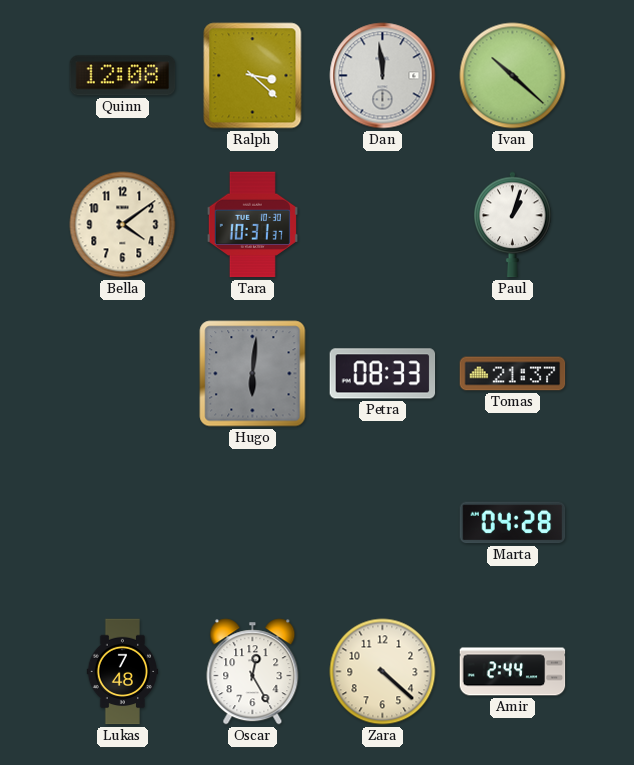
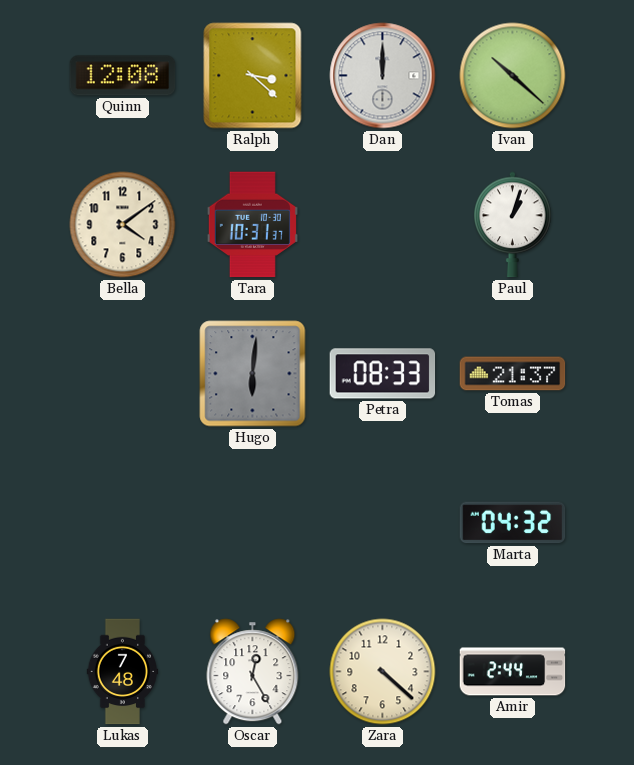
Dan: 11:59 -> 12:00 (383, 76)
Marta: 04:28 -> 04:32 (513, 523)
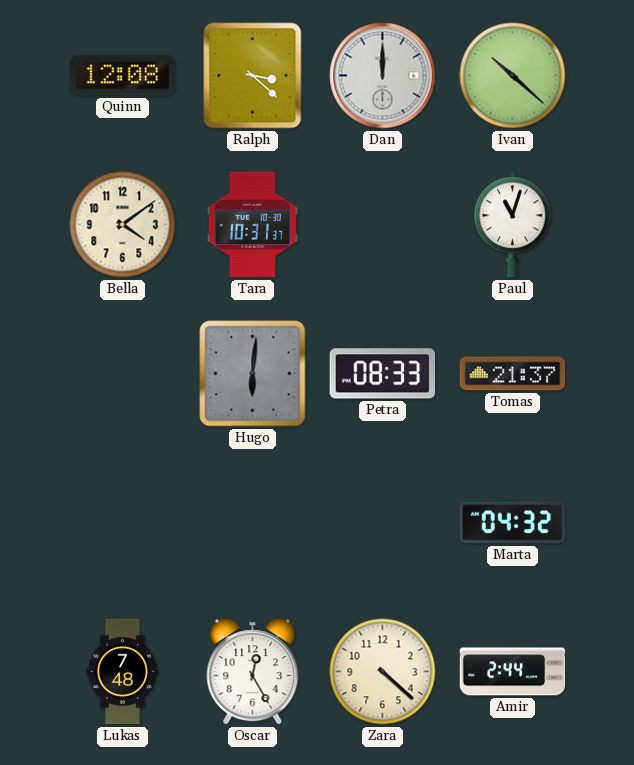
Paul: 1:03 -> 11:03 (513, 225)
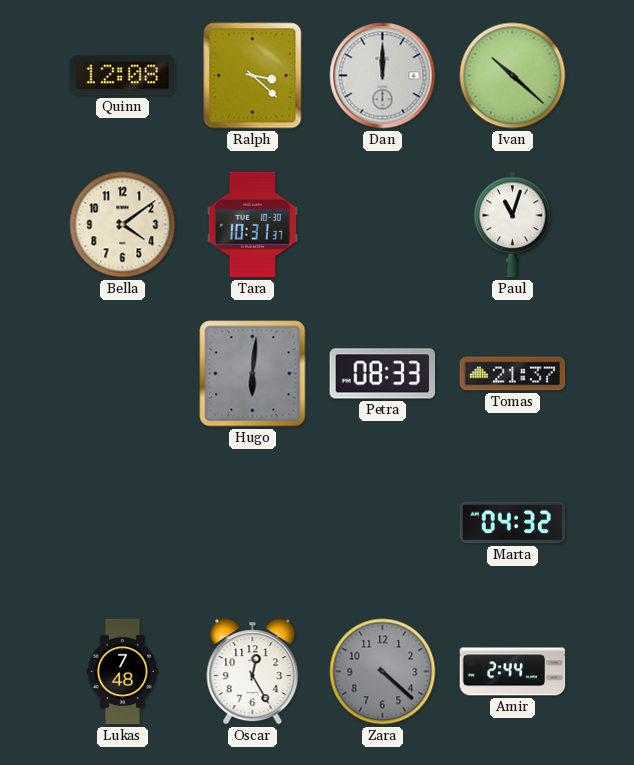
Zara dial: cream -> grey (383, 672)
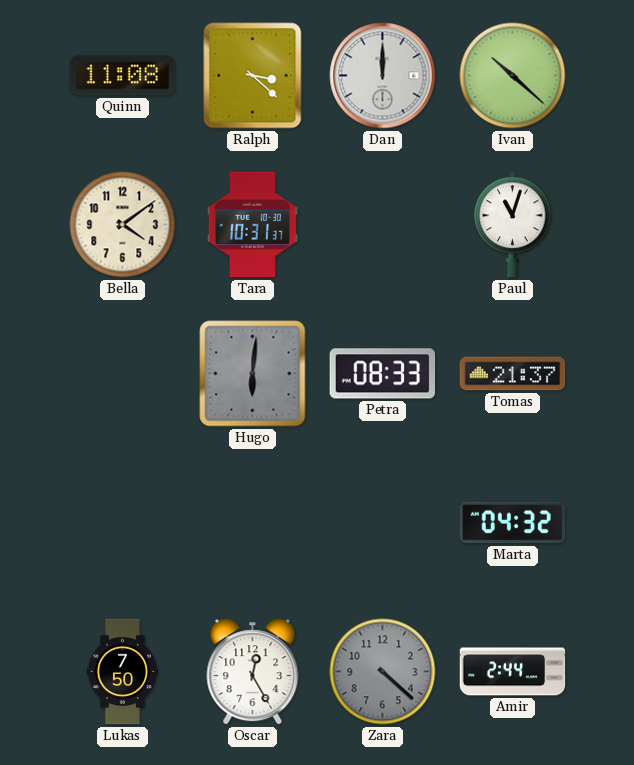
Quinn: 12:08 -> 11:08 (123, 76)
Lukas: 7:48 -> 7:50 (123, 672)
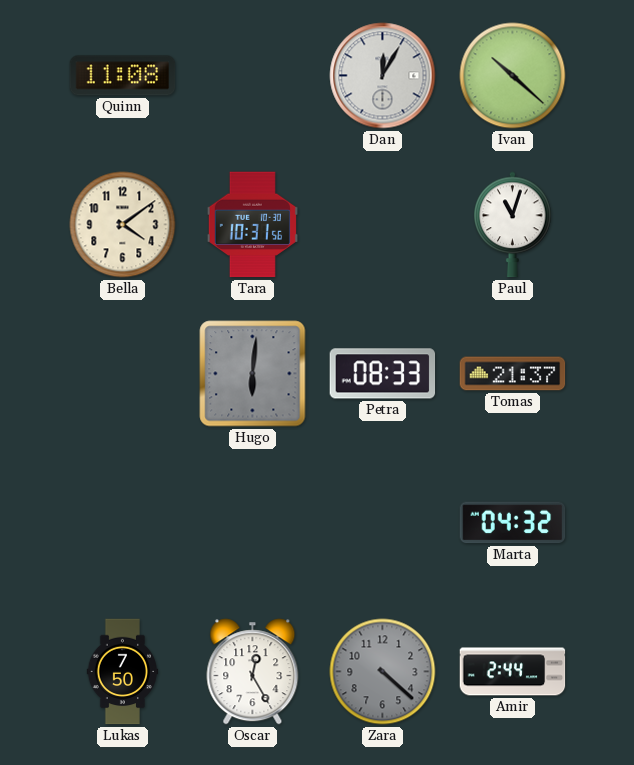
Ralph: 3:22 -> none (253, 76)
Dan: 12:00 -> 12:05 (383, 76)
Tara: 10:31:37 -> 10:31:56 (252, 225)
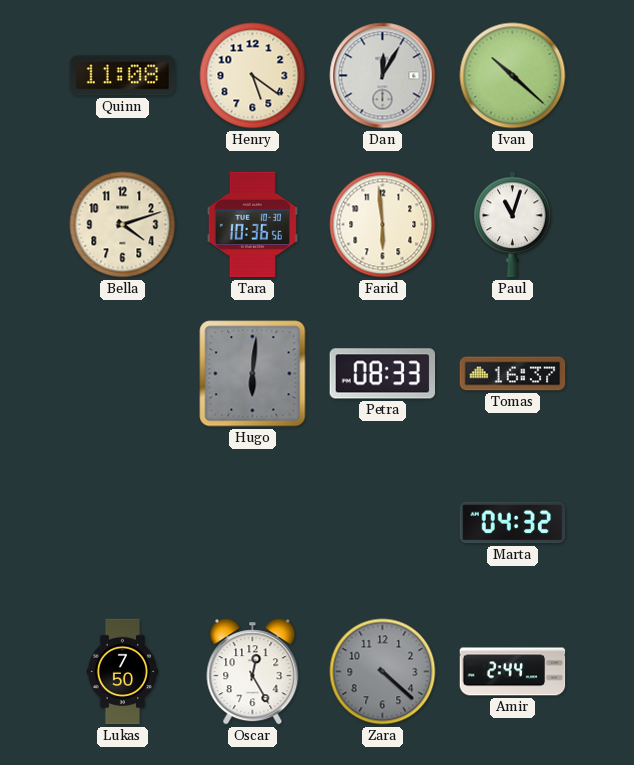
Henry: none -> 5:21 (253, 76)
Bella: 4:09 -> 4:12 (123, 225)
Tara: 10:31 -> 10:36 (252, 225)
Farid: none -> 5:59 (383, 225)
Tomas: 21:37 -> 16:37 (513, 374)
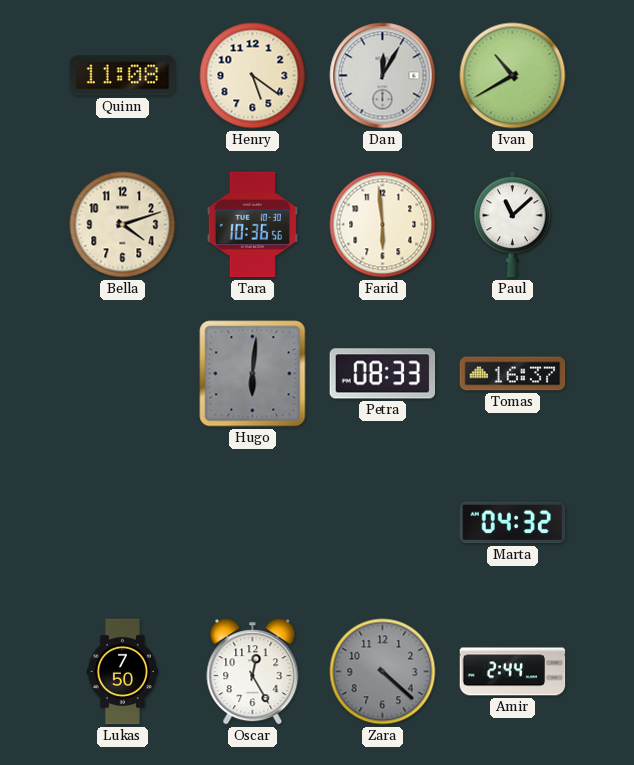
Ivan: 10:22 -> 10:40 (513, 76)
Paul: 11:03 -> 11:08 (513, 225)
